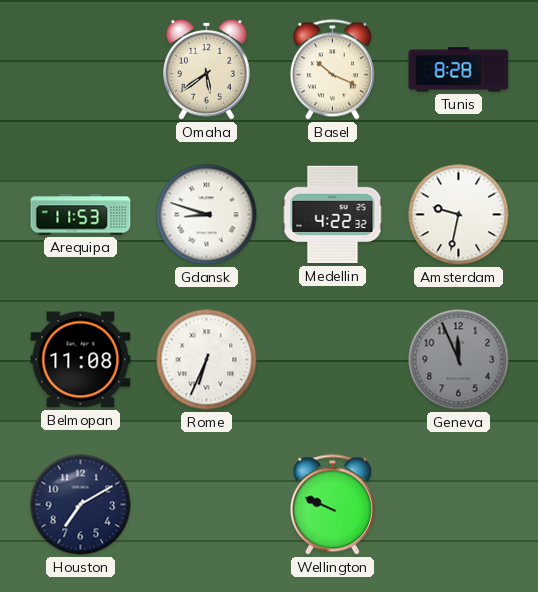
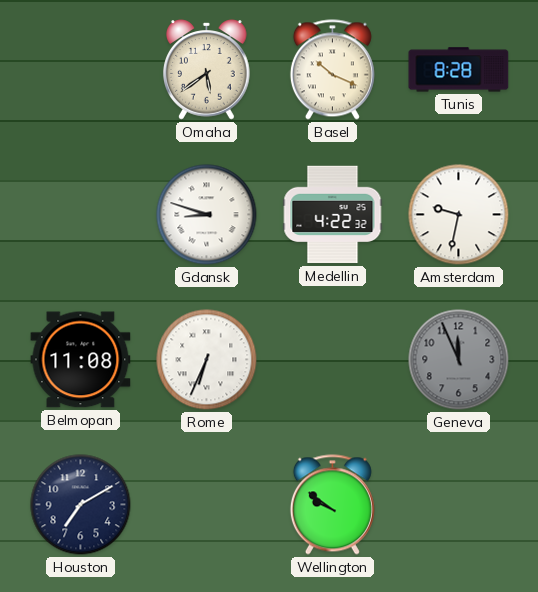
Arequipa: 11:53 -> none (81, 215)
Wellington: 9:49 -> 9:51 (332, 505)
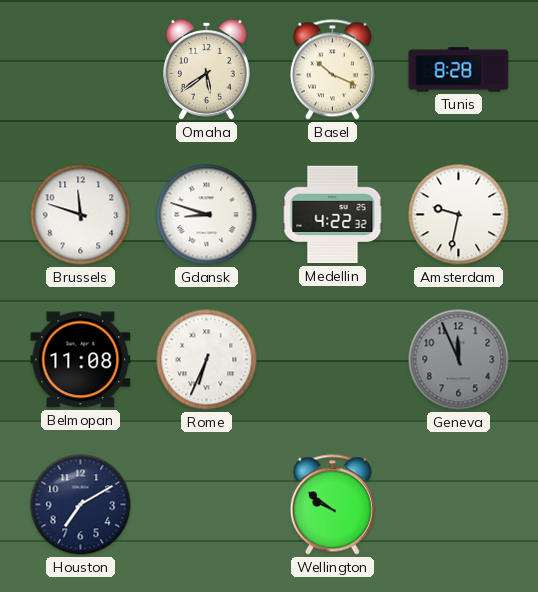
Brussels: none -> 11:48 (81, 215)
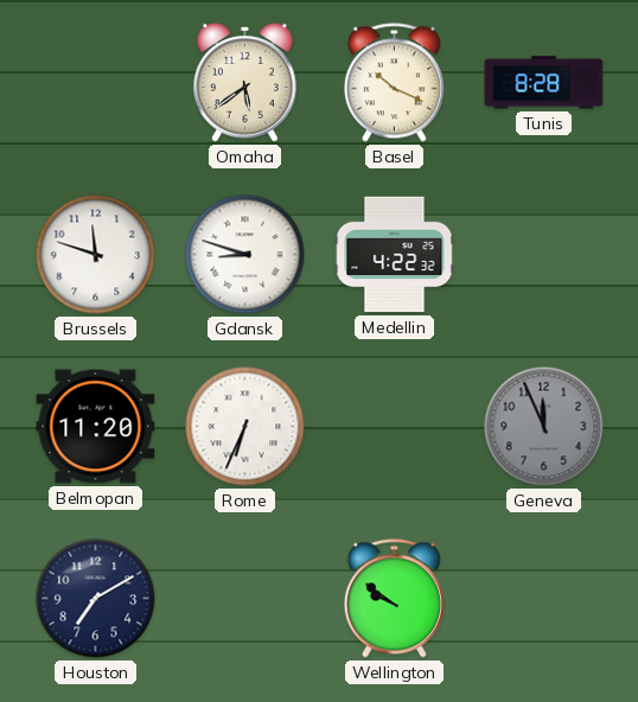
Amsterdam: 9:32 -> none (459, 215)
Belmopan: 11:08 -> 11:20 (96, 427)
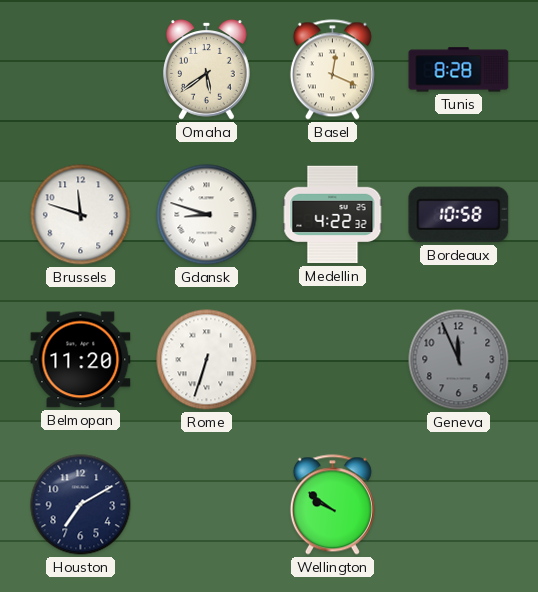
Basel: 10:19 -> 12:19 (332, 70)
Bordeaux: none -> 10:58 (459, 215)
Rome: 6:34 -> 6:33 (207, 360)
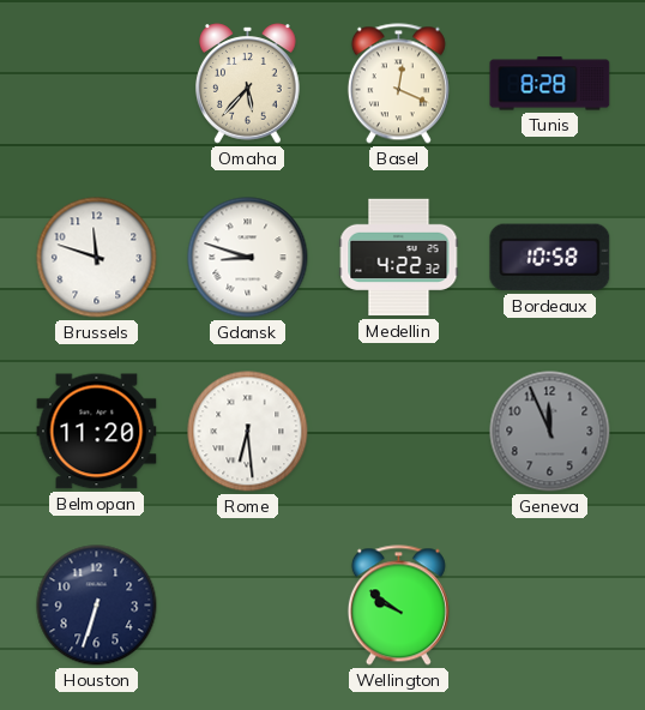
Omaha: 5:39 -> 5:37 (248, 84)
Rome: 6:33 -> 6:29 (248, 432)
Houston: 7:10 -> 6:33 (97, 606)
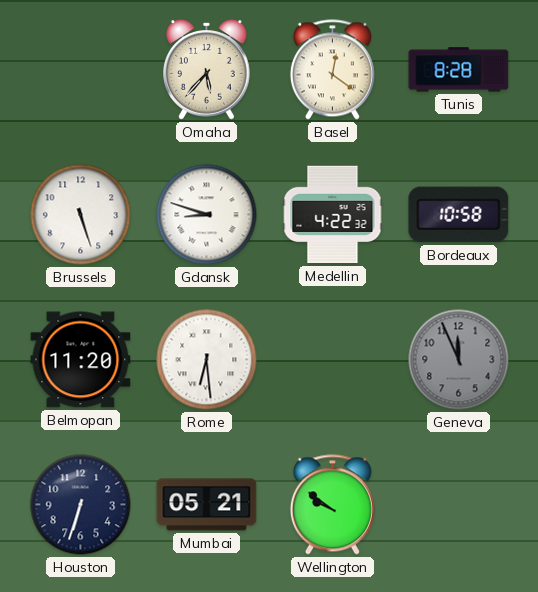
Basel: 12:19 -> 12:21 (332, 70)
Brussels: 11:48 -> 5:27 (81, 215)
Mumbai: none -> 05:21 (207, 505)
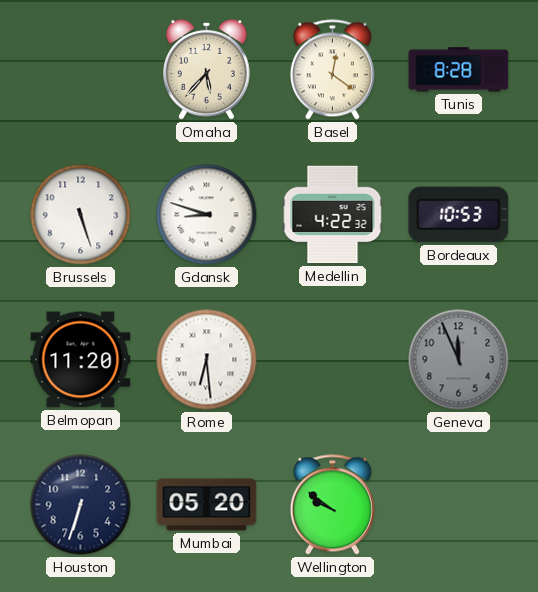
Bordeaux: 10:58 -> 10:53 (459, 215)
Mumbai: 05:21 -> 05:20 (207, 505)
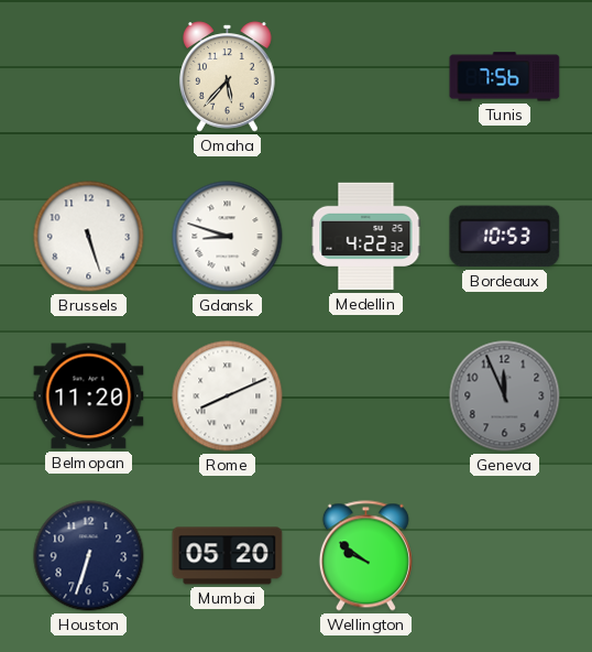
Basel: 12:21 -> none (332, 70)
Tunis: 8:28 -> 7:56 (505, 77)
Rome: 6:29 -> 8:11 (228, 396)
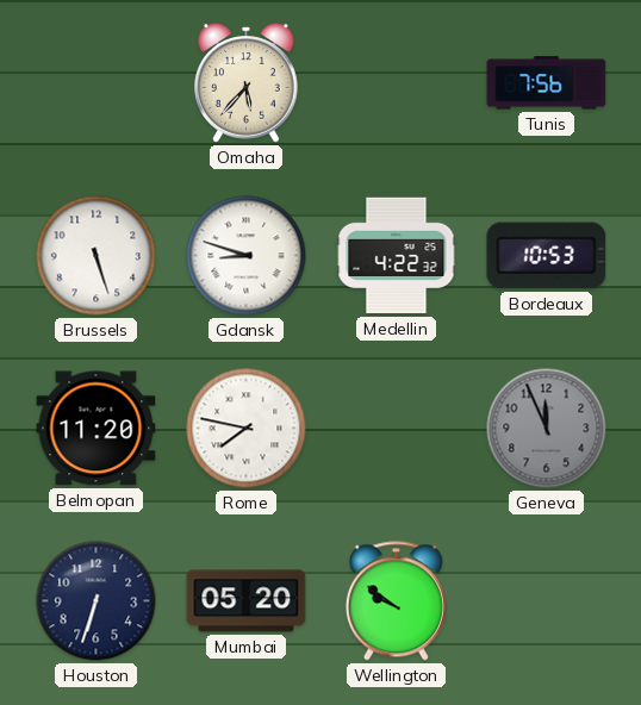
Rome: 8:11 -> 7:47 (247, 429)
